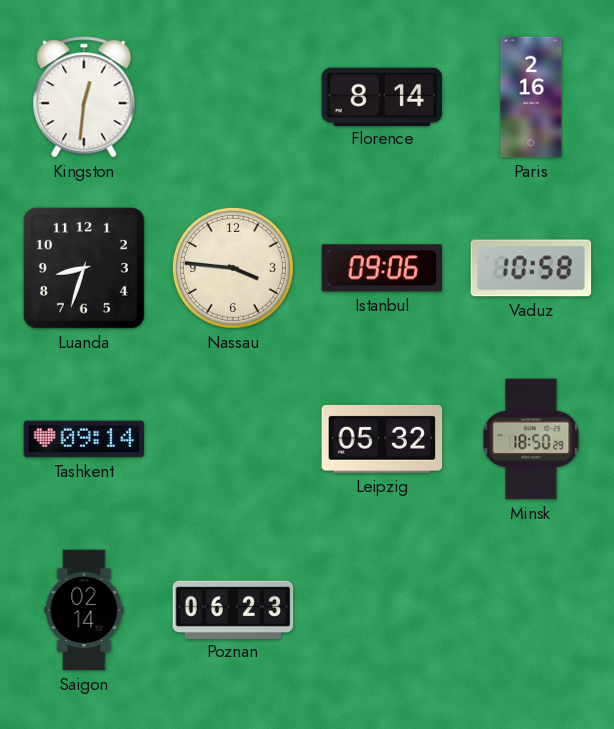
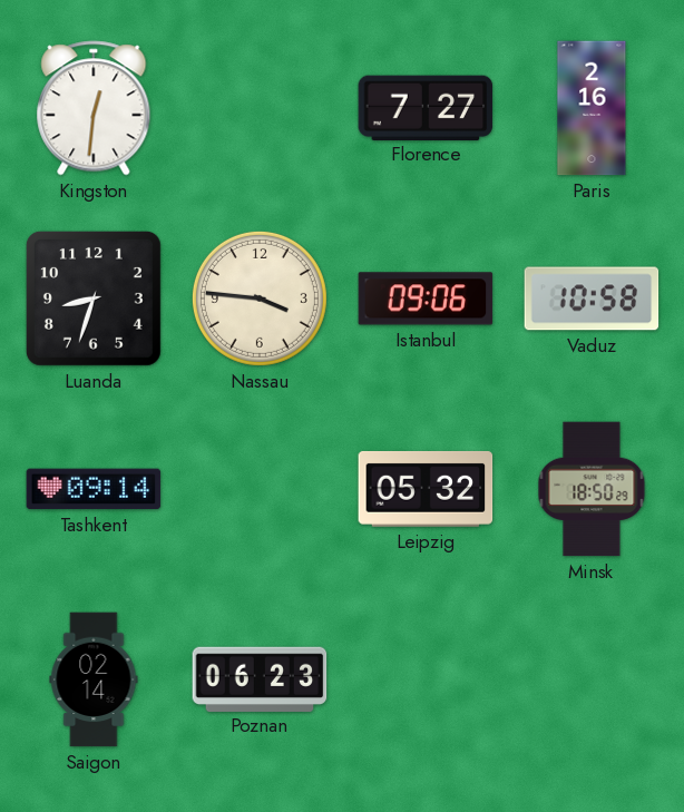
Florence: 8:14 -> 7:27 (426, 107)
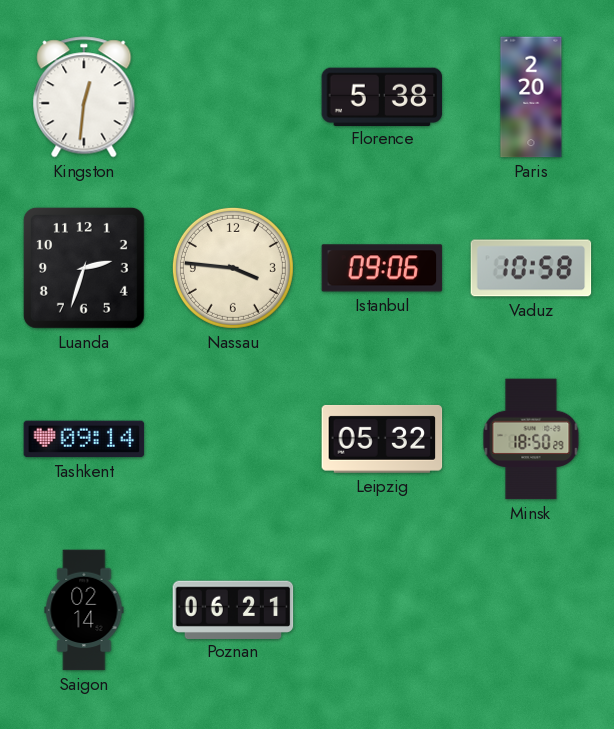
Florence: 7:27 -> 5:38 (382, 96)
Paris: 2:16 -> 2:20 (531, 97)
Luanda: 8:33 -> 2:33 (84, 268)
Poznan: 06:23 -> 06:21 (233, 609)
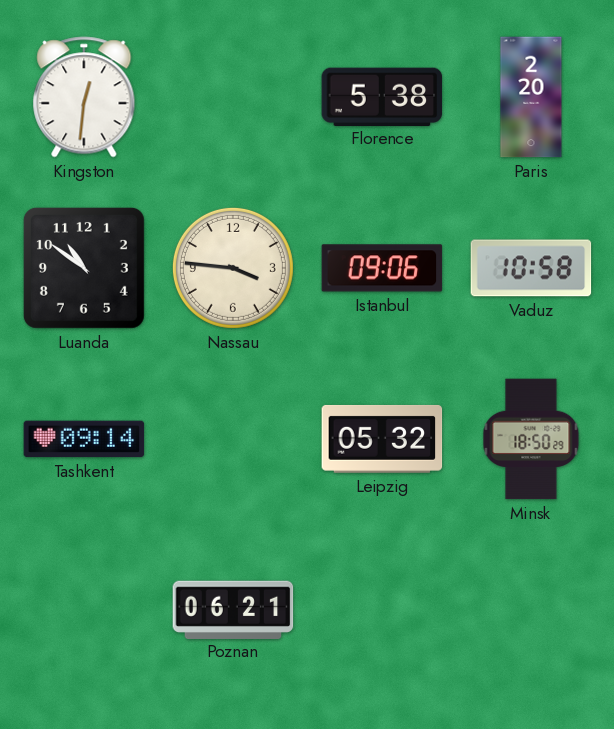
Luanda: 2:33 -> 10:51 (84, 268)
Saigon: 02:14 -> none (84, 610)
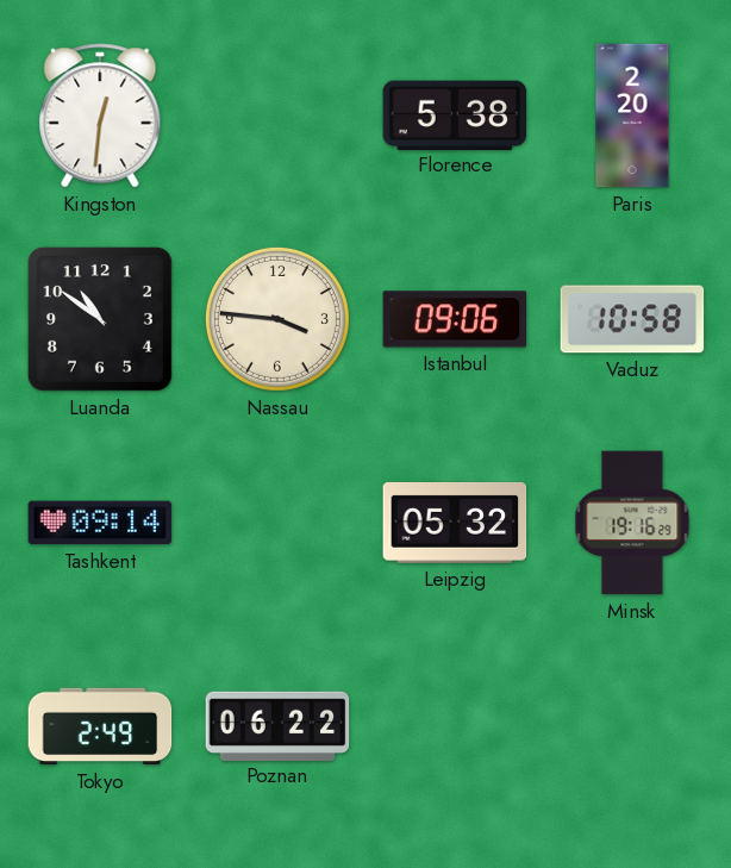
Minsk: 18:50 -> 19:16 (632, 523)
Tokyo: none -> 2:49 (100, 726)
Poznan: 06:21 -> 06:22 (277, 725)
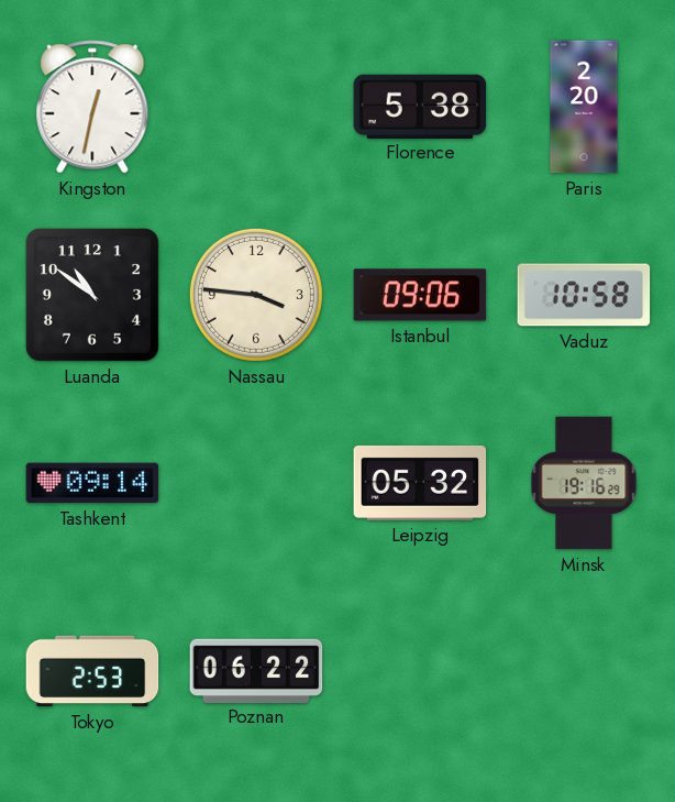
Kingston: 12:31 -> 12:32 (92, 107)
Tokyo: 2:49 -> 2:53 (92, 671)
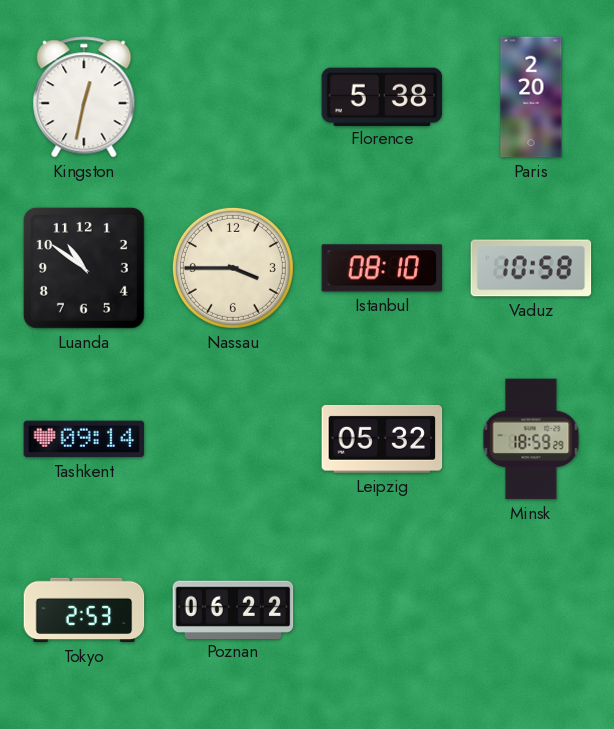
Nassau: 3:46 -> 3:45 (233, 268)
Istanbul: 09:06 -> 08:10 (382, 268)
Minsk: 19:16 -> 18:59 (531, 439)
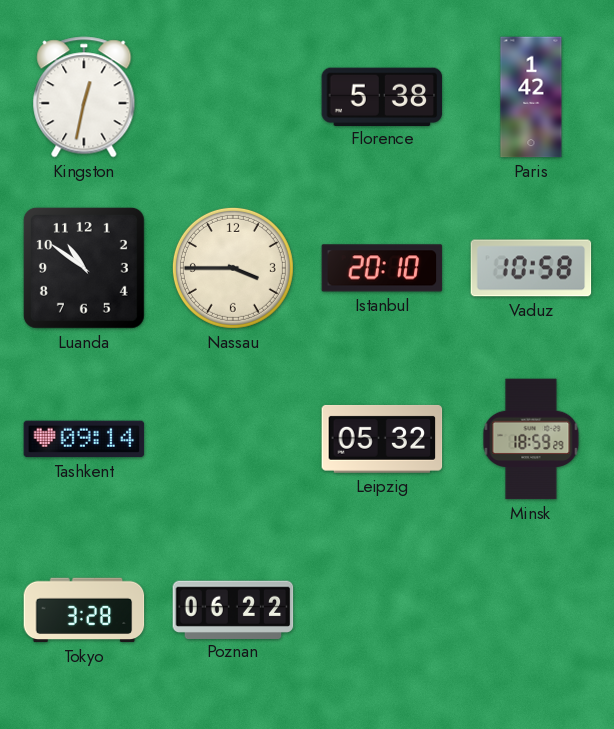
Paris: 2:20 -> 1:42 (531, 97)
Istanbul: 08:10 -> 20:10 (382, 268)
Tokyo: 2:53 -> 3:28 (84, 610)
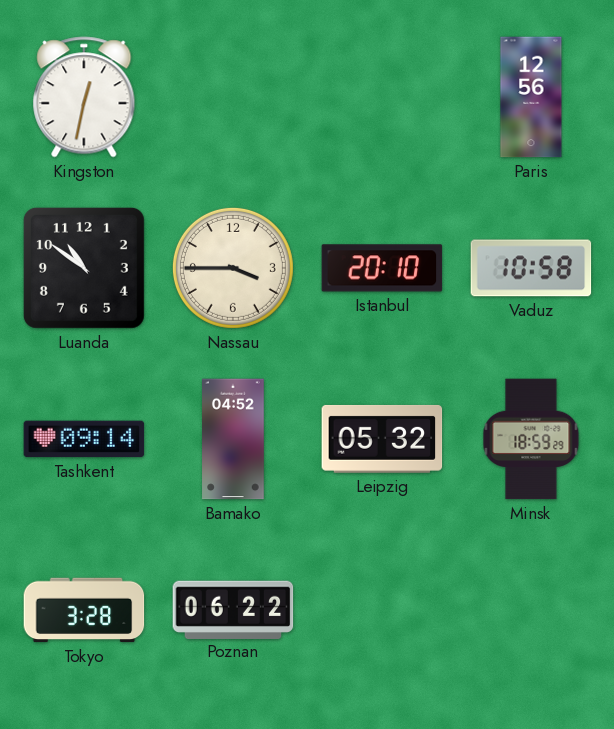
Florence: 5:38 -> none (382, 96)
Paris: 1:42 -> 12:56 (531, 97)
Bamako: none -> 04:52 (233, 439)
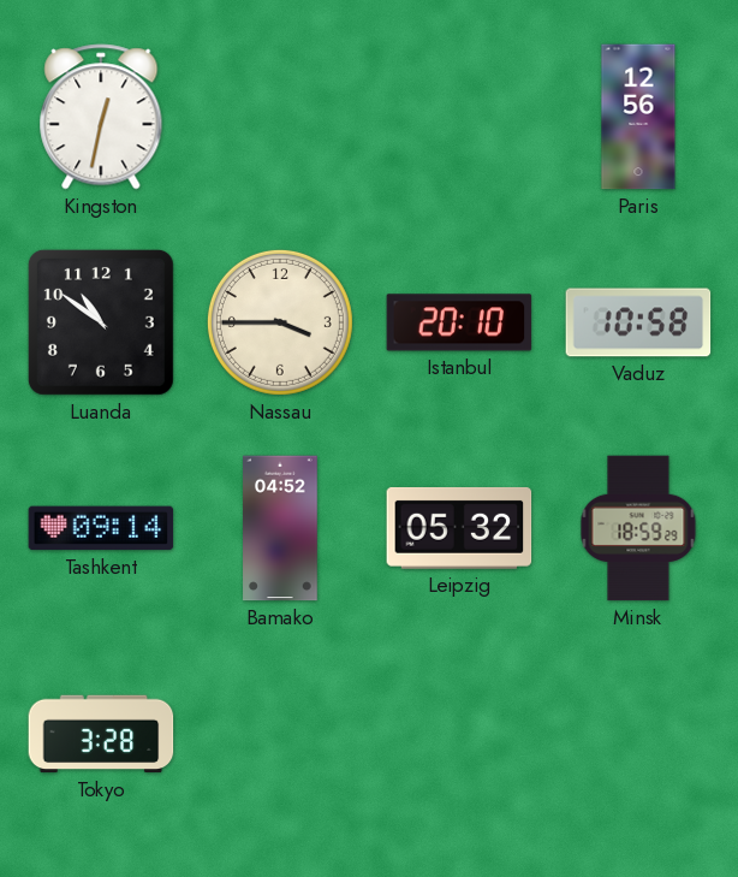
Poznan: 06:22 -> none (233, 609)
